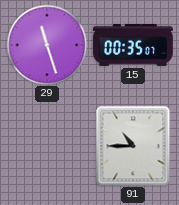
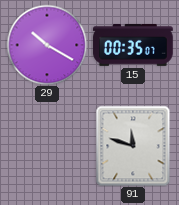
29: 11:27 -> 10:20 (47, 45)
91: 10:45 -> 11:48 (133, 146)
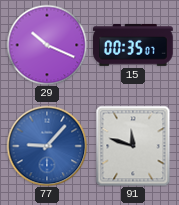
29: 10:20 -> 10:19 (47, 45)
77: none -> 9:07 (47, 146)
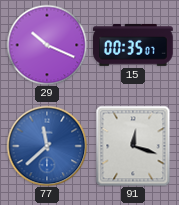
77: 9:07 -> 11:38 (47, 146)
91: 11:48 -> 12:18 (133, 146)
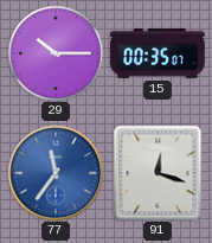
29: 10:19 -> 10:15 (56, 53)
77: 11:38 -> 11:36 (56, 173)
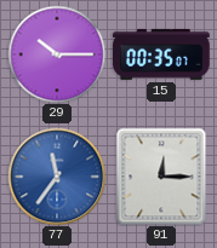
91: 12:18 -> 12:15 (161, 177)
